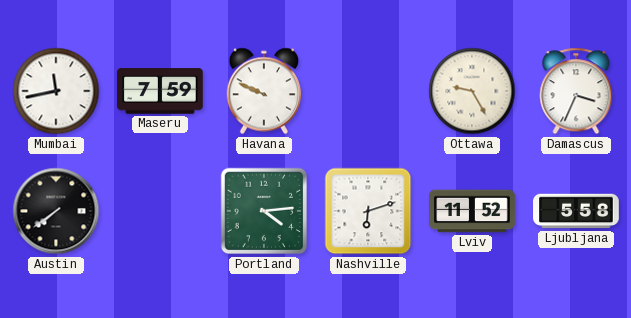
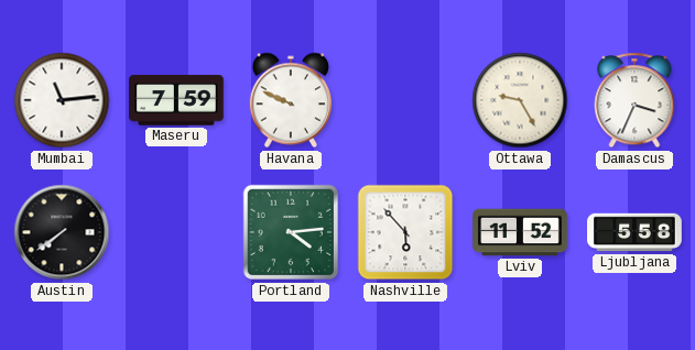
Mumbai: 11:43 -> 11:14 (62, 100)
Nashville: 6:12 -> 5:53 (405, 232)
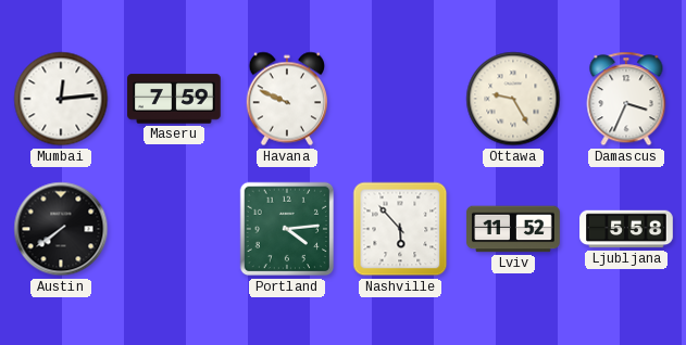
Mumbai: 11:14 -> 12:14 (61, 99)
